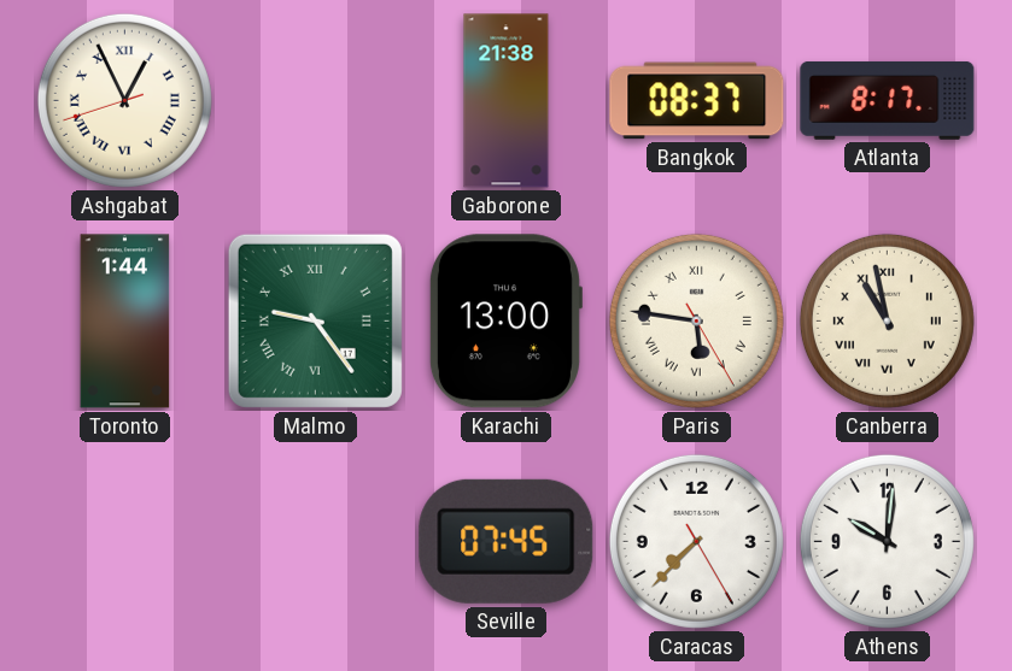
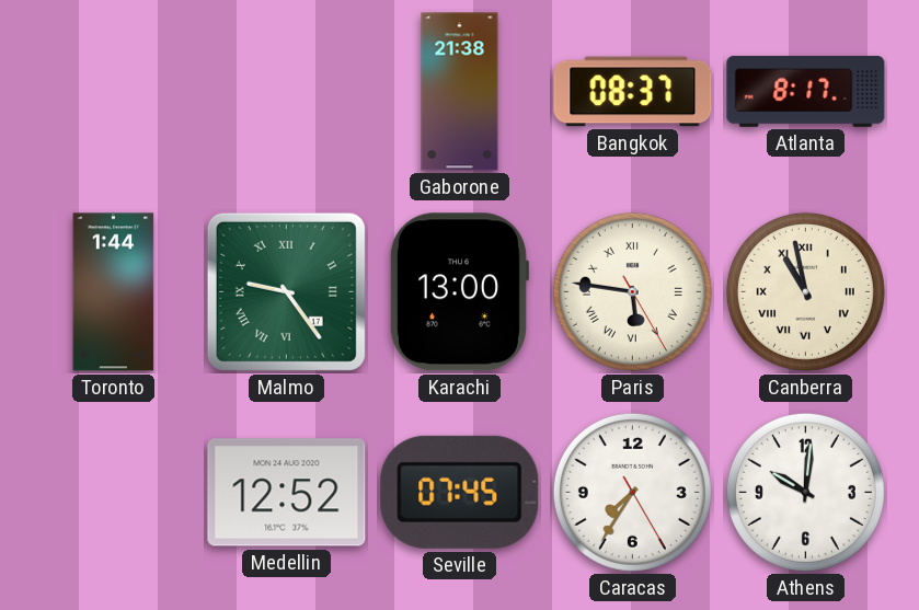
Ashgabat: 12:55 -> none (124, 100)
Medellin: none -> 12:52 (287, 493)
Caracas: 7:37 -> 7:35 (632, 492)
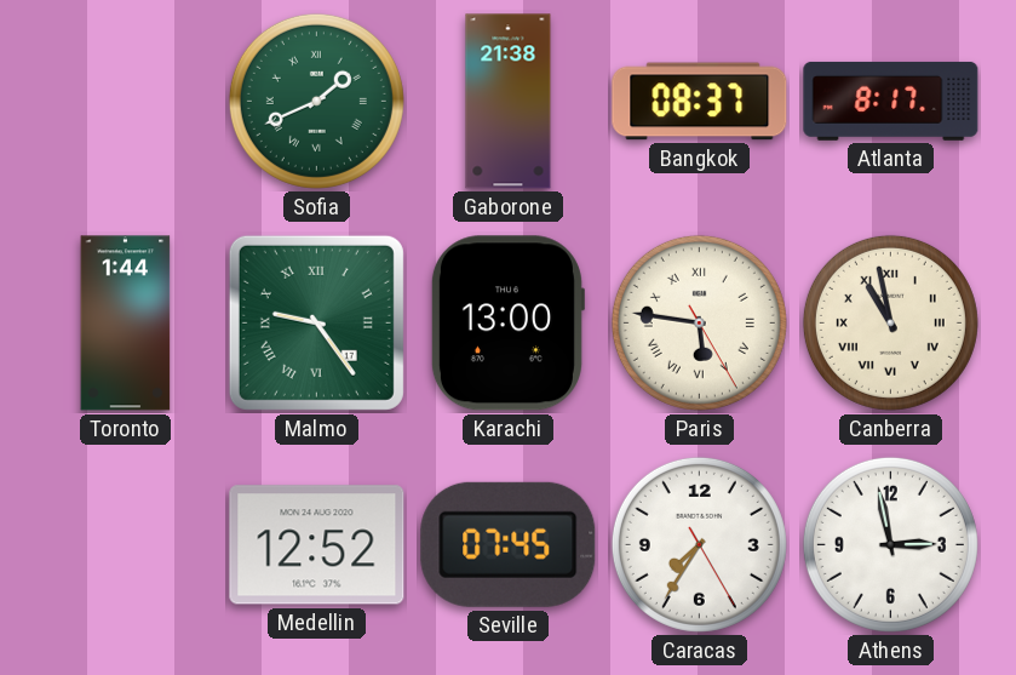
Sofia: none -> 1:41 (316, 101)
Athens: 10:01 -> 2:58 (890, 544)
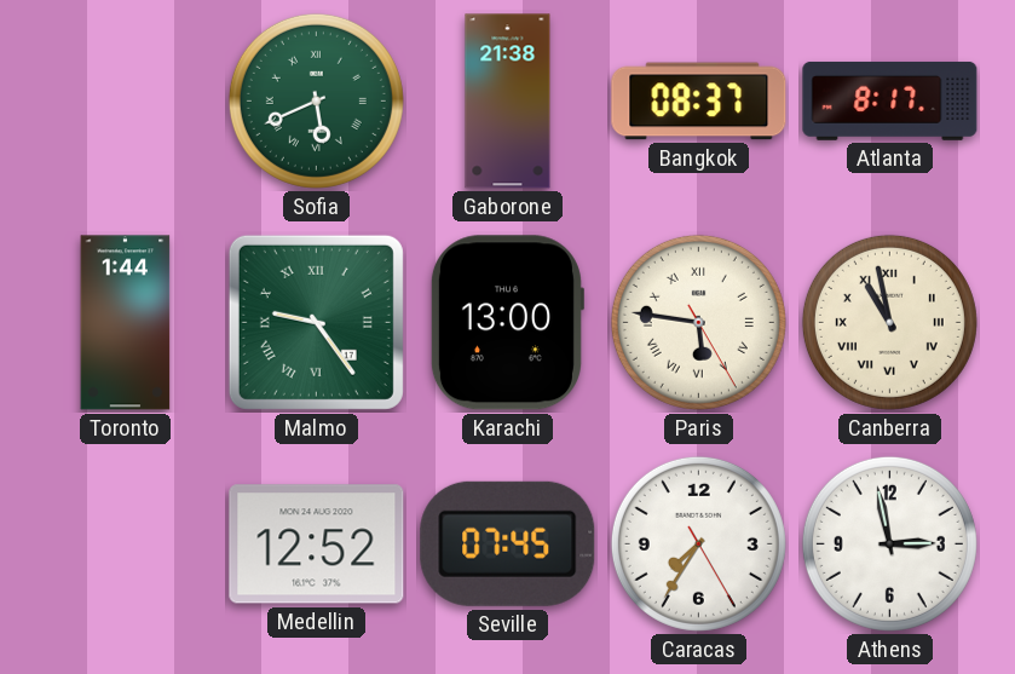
Sofia: 1:41 -> 5:41 (316, 100)
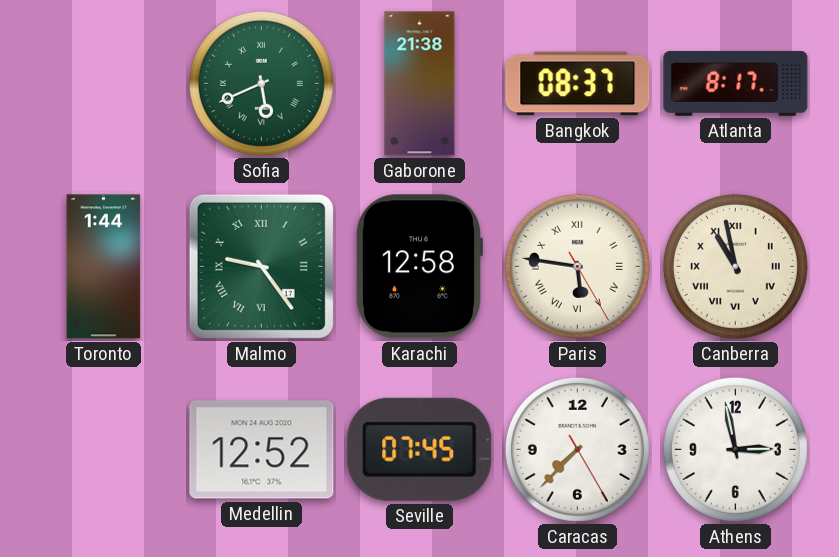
Karachi: 13:00 -> 12:58 (419, 267)
Caracas: 7:35 -> 7:37 (577, 449)
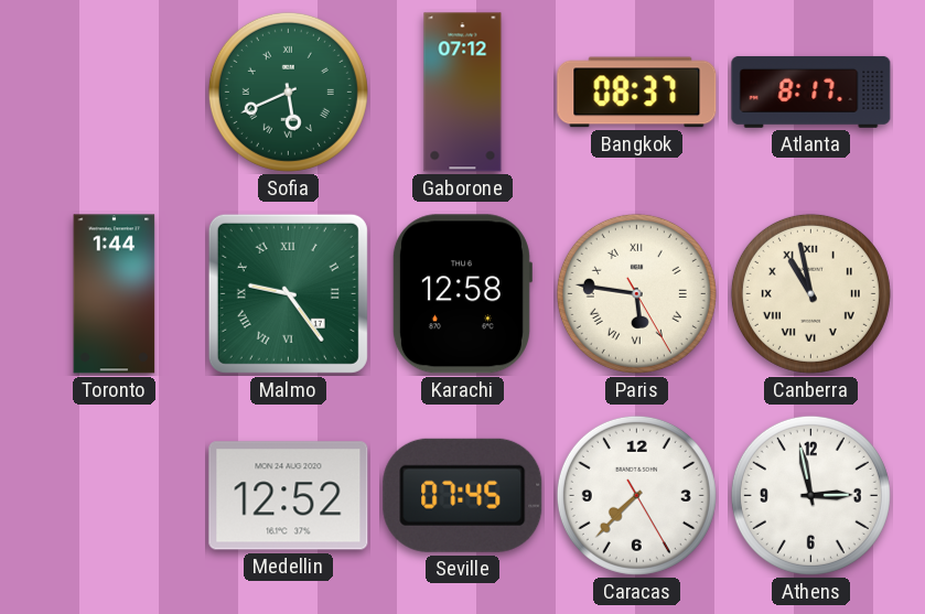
Gaborone: 21:38 -> 07:12 (463, 93)
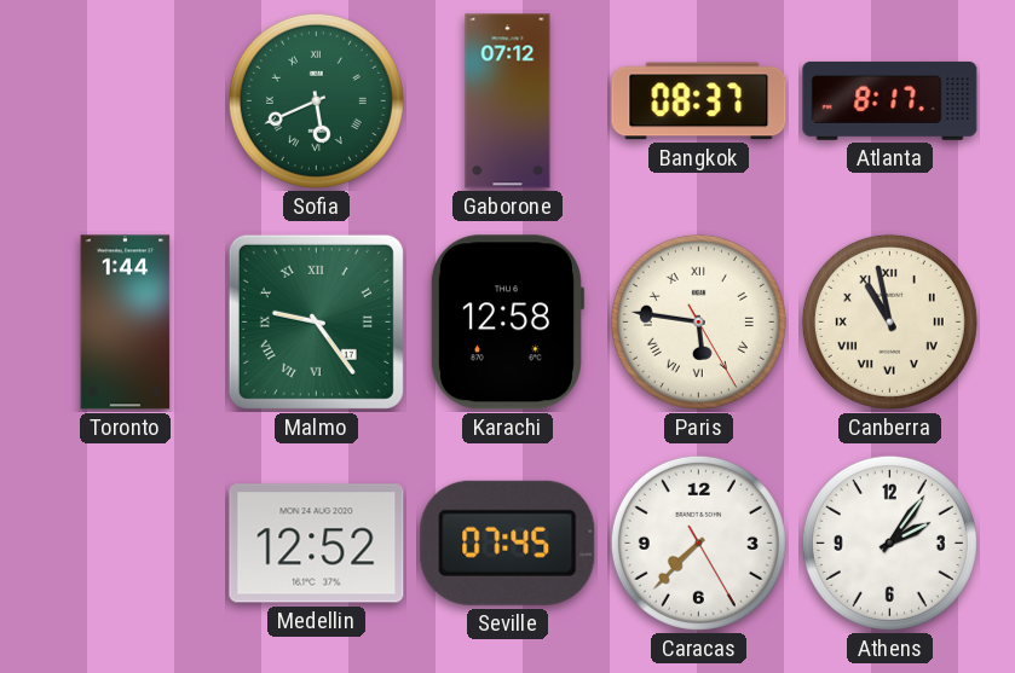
Athens: 2:58 -> 2:06 (889, 543)
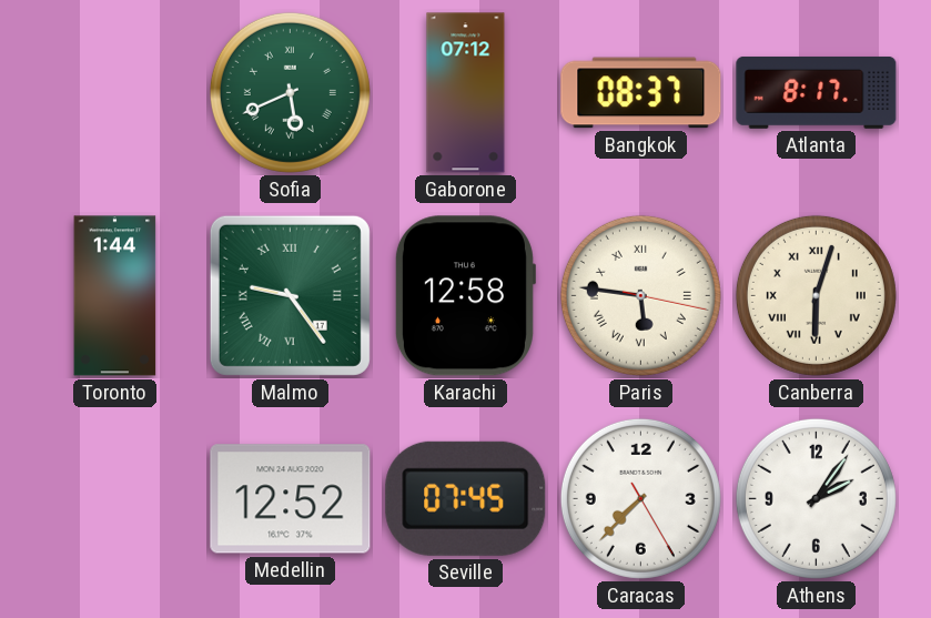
Paris: 5:46:25 -> 5:46:17 (640, 295)
Canberra: 10:58 -> 6:03 (816, 295)
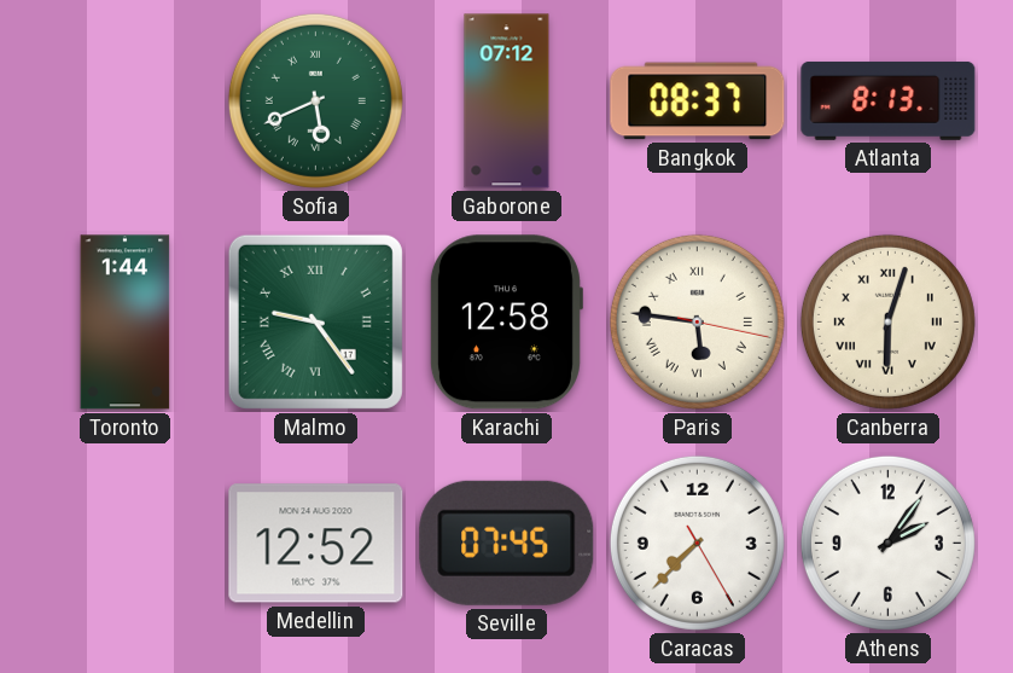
Atlanta: 8:17 -> 8:13 (889, 100)
